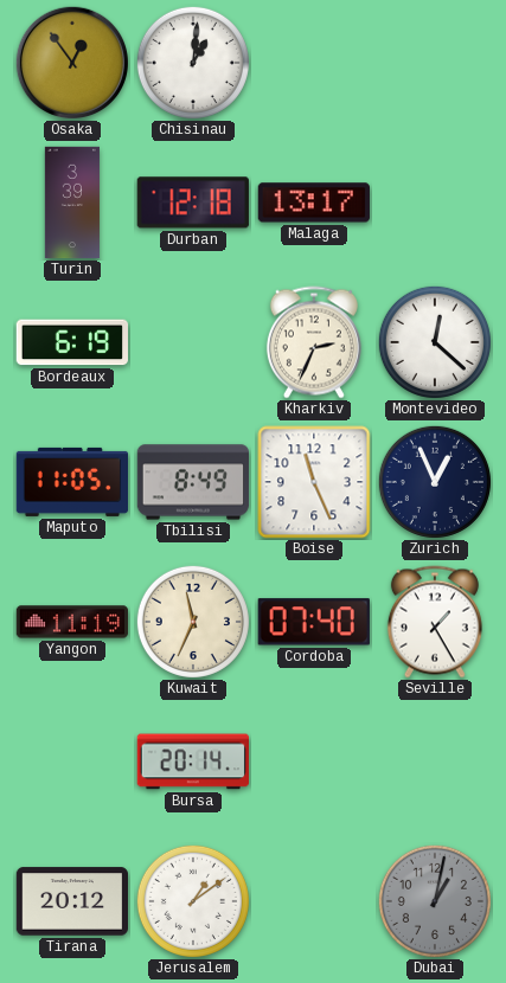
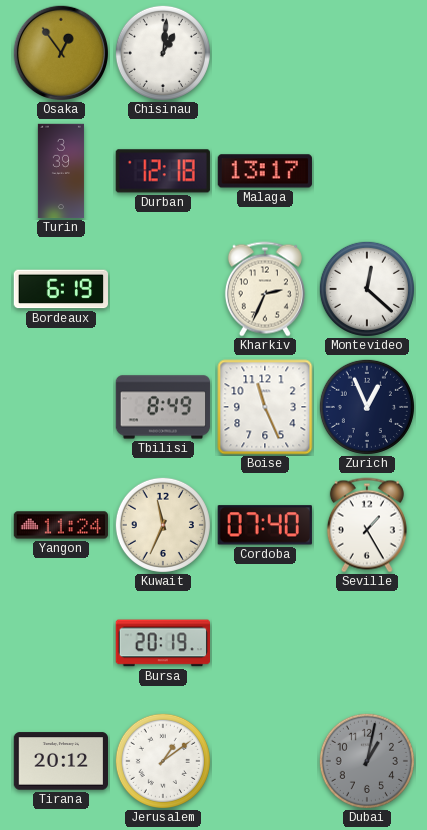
Maputo: 11:05 -> none (72, 482)
Yangon: 11:19 -> 11:24 (61, 525)
Bursa: 20:14 -> 20:19 (162, 643)
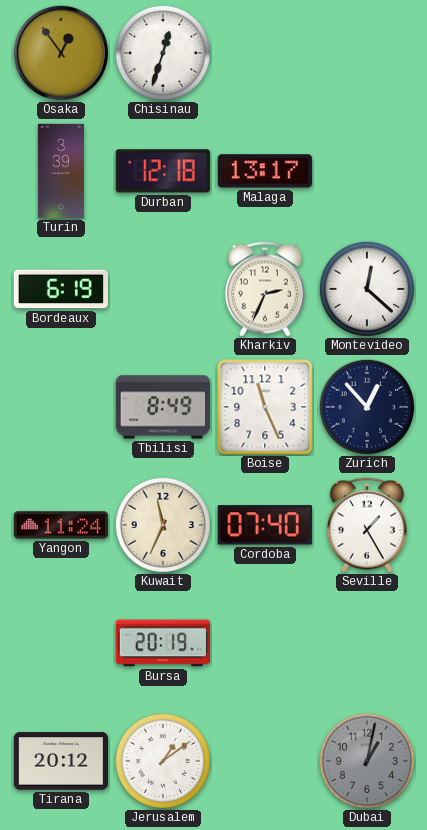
Chisinau: 1:01 -> 12:33 (163, 53)
Zurich: 12:56 -> 12:53 (367, 407)
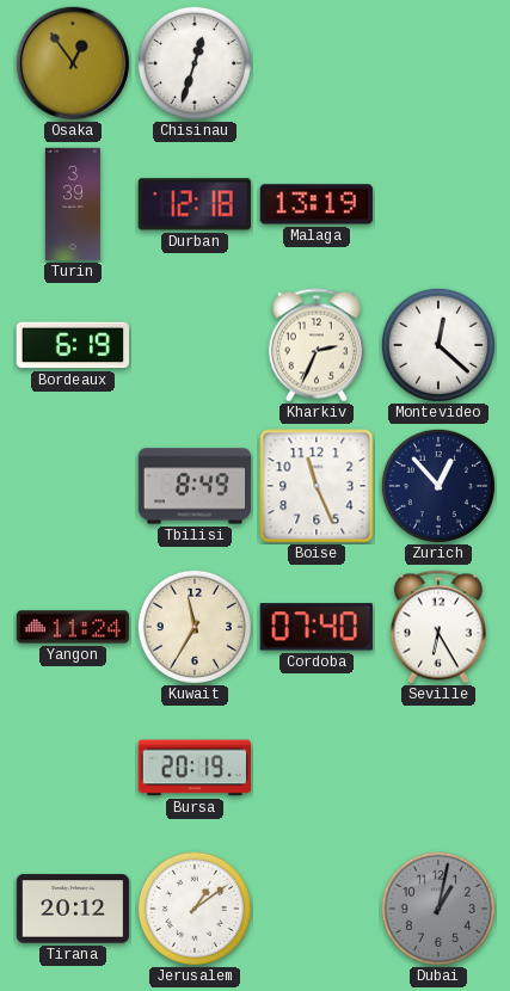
Malaga: 13:17 -> 13:19 (317, 204)
Kuwait: 11:34 -> 11:35 (195, 627)
Seville: 1:25 -> 6:25 (438, 627)
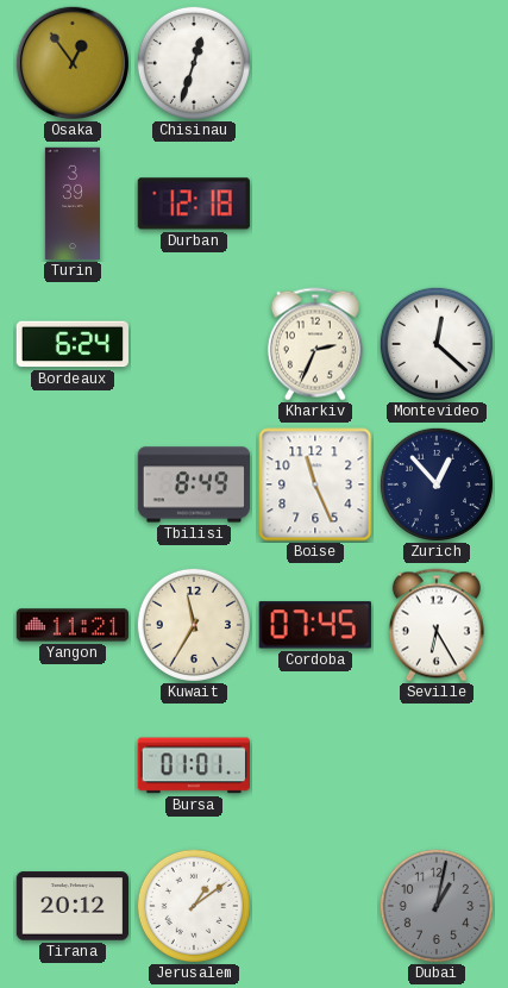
Malaga: 13:19 -> none (317, 204)
Bordeaux: 6:19 -> 6:24 (71, 344)
Yangon: 11:24 -> 11:21 (73, 625)
Cordoba: 07:40 -> 07:45 (315, 625)
Bursa: 20:19 -> 01:01 (193, 765)
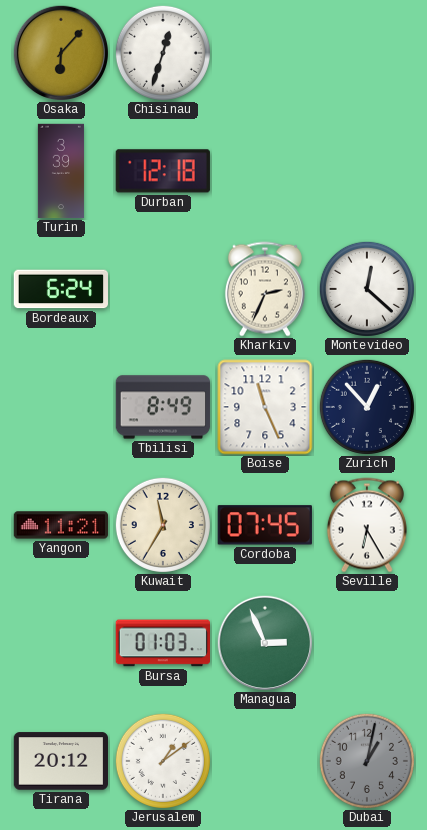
Osaka: 12:54 -> 6:07 (60, 52)
Bursa: 01:01 -> 01:03 (162, 643)
Managua: none -> 2:56 (264, 642)
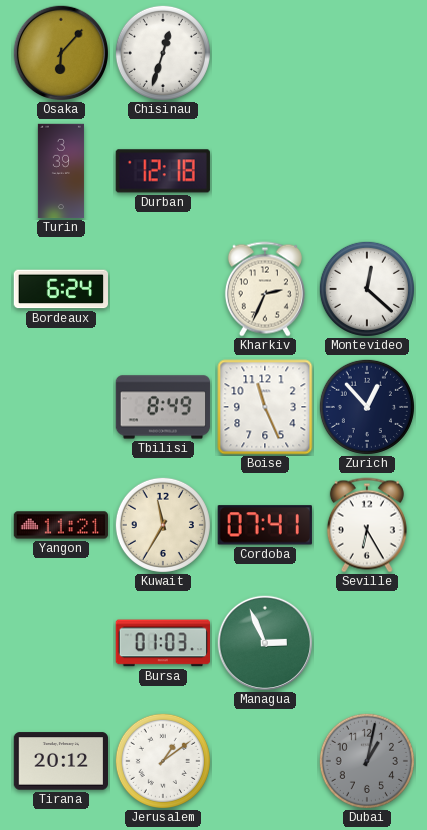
Cordoba: 07:45 -> 07:41 (265, 525)
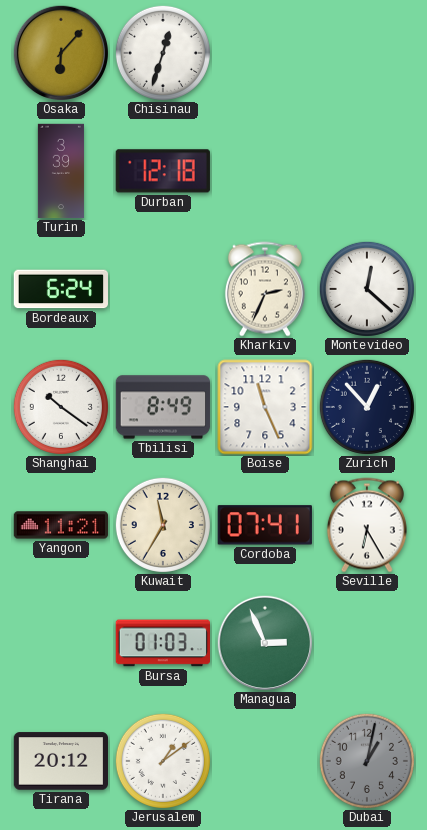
Shanghai: none -> 10:21 (61, 407)
